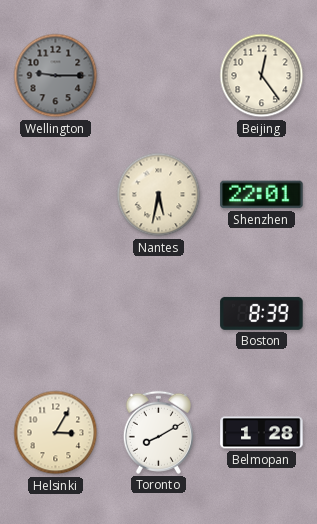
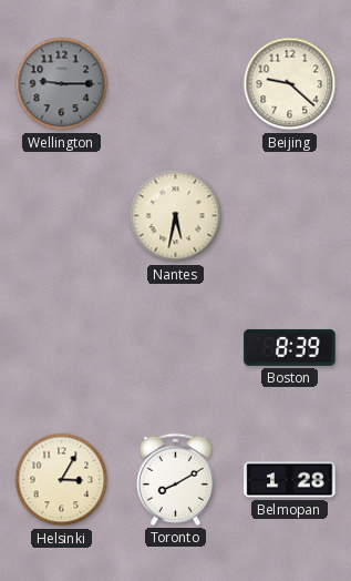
Beijing: 12:24 -> 9:22 (290, 84)
Shenzhen: 22:01 -> none (262, 195)
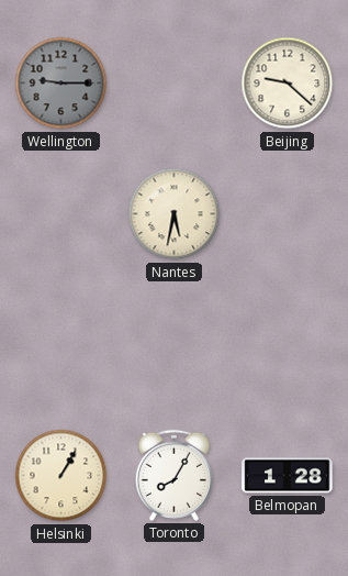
Boston: 8:39 -> none (290, 347)
Helsinki: 3:05 -> 1:05 (61, 476)
Toronto: 8:10 -> 8:05 (173, 475)
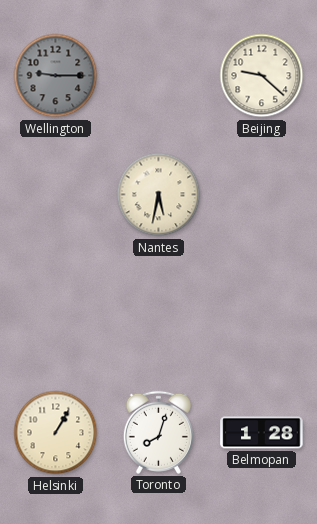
Toronto: 8:05 -> 8:03 (158, 432)
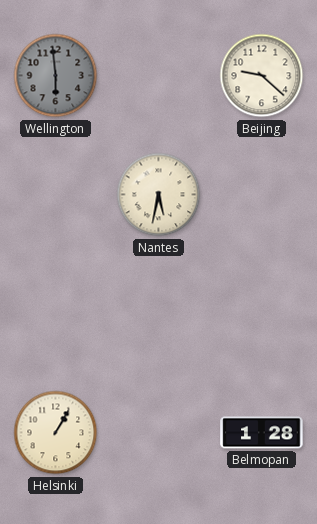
Wellington: 9:15 -> 5:59 (56, 76)
Toronto: 8:03 -> none (158, 432)
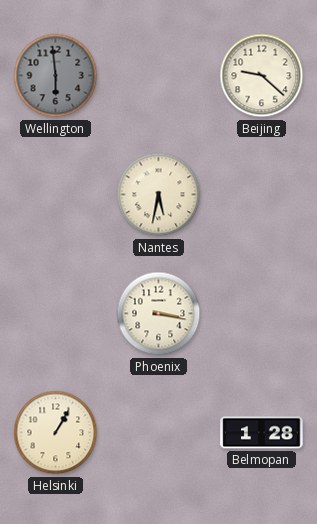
Phoenix: none -> 3:17 (159, 314)
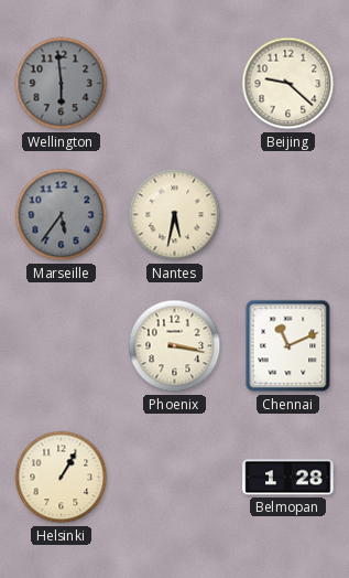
Marseille: none -> 5:36 (62, 215)
Chennai: none -> 11:11 (288, 346)
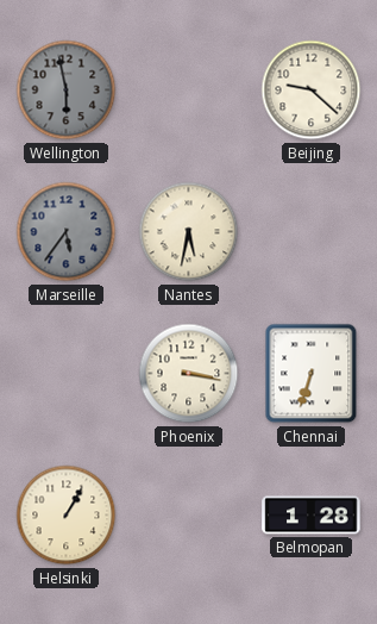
Wellington: 5:59 -> 5:58 (67, 91)
Chennai: 11:11 -> 6:33 (312, 374)
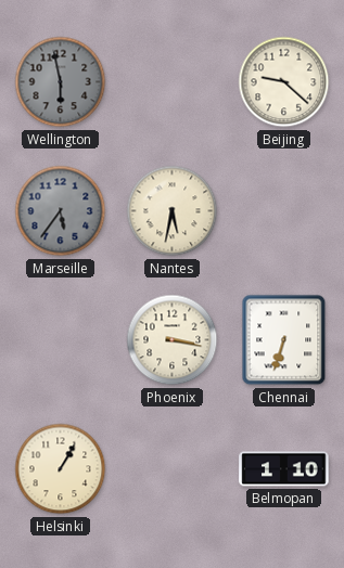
Belmopan: 1:28 -> 1:10 (284, 469)
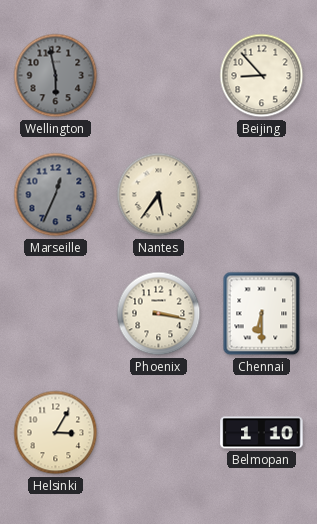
Beijing: 9:22 -> 8:53 (262, 76)
Marseille: 5:36 -> 12:34 (56, 195)
Nantes: 5:32 -> 5:36 (159, 195)
Chennai: 6:33 -> 6:30 (262, 314)
Helsinki: 1:05 -> 3:05 (56, 433)
